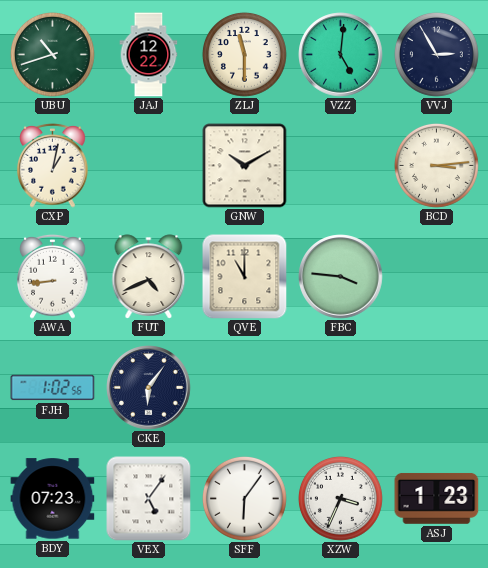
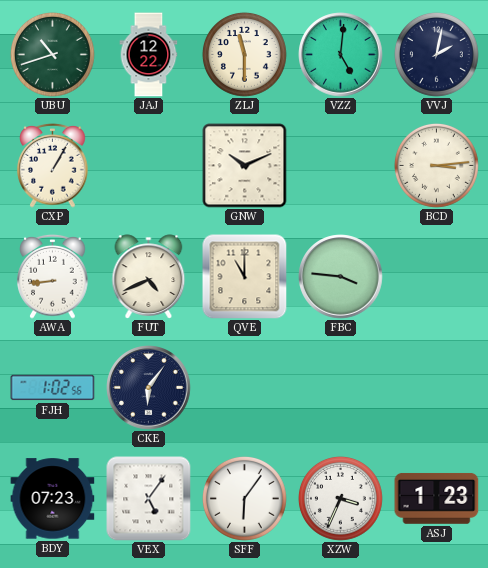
VVJ: 2:55 -> 2:02 (436, 54)
CXP: 1:02 -> 1:05 (53, 166)
GNW: 10:10 -> 10:11 (245, 166)
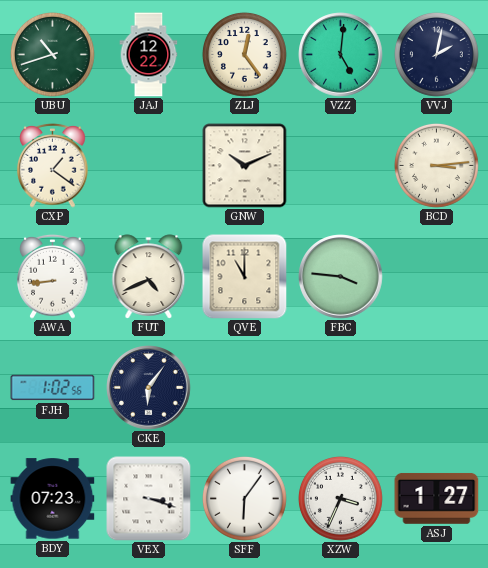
ZLJ: 11:30 -> 12:24 (244, 54)
CXP: 1:05 -> 1:21 (53, 166)
VEX: 5:06 -> 3:18 (149, 499)
ASJ: 1:23 -> 1:27 (437, 498)
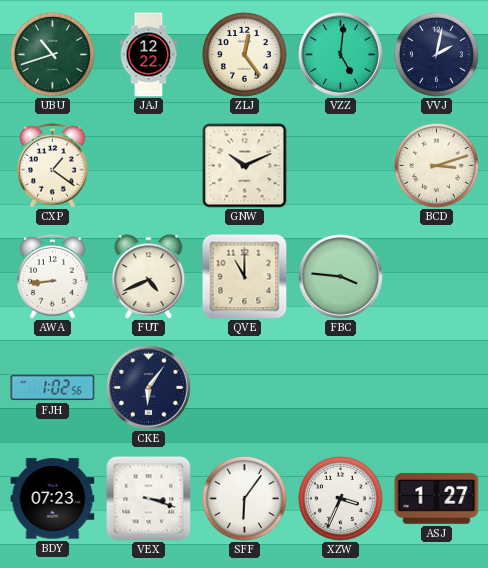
BCD: 3:14 -> 3:12 (436, 165)
